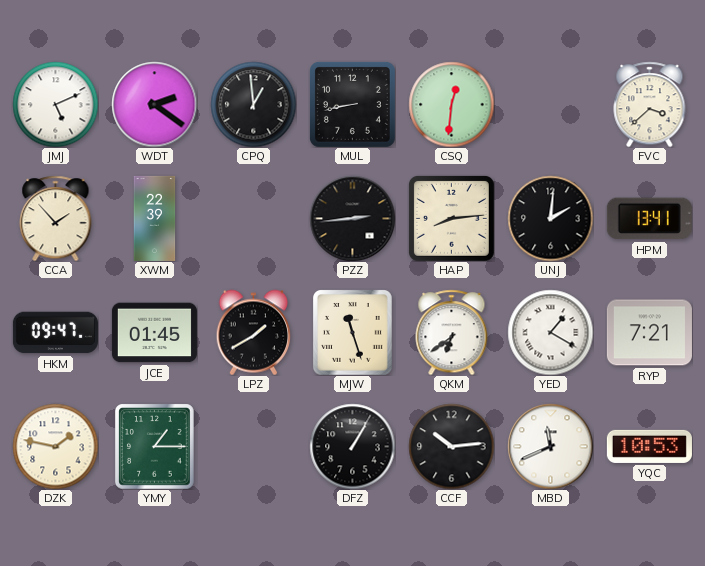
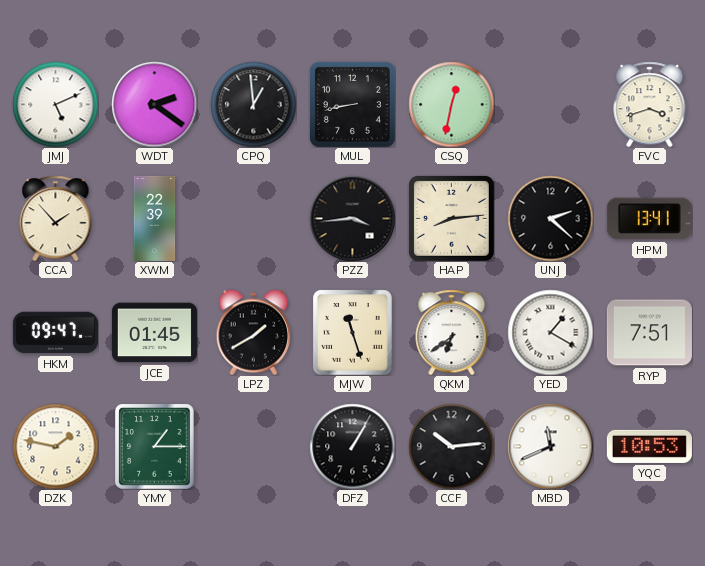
CSQ: 12:31 -> 12:32 (451, 104)
FVC: 3:38 -> 3:42 (650, 104)
PZZ: 2:44 -> 3:44 (352, 218)
UNJ: 2:01 -> 2:22 (550, 218)
RYP: 7:21 -> 7:51 (649, 333)
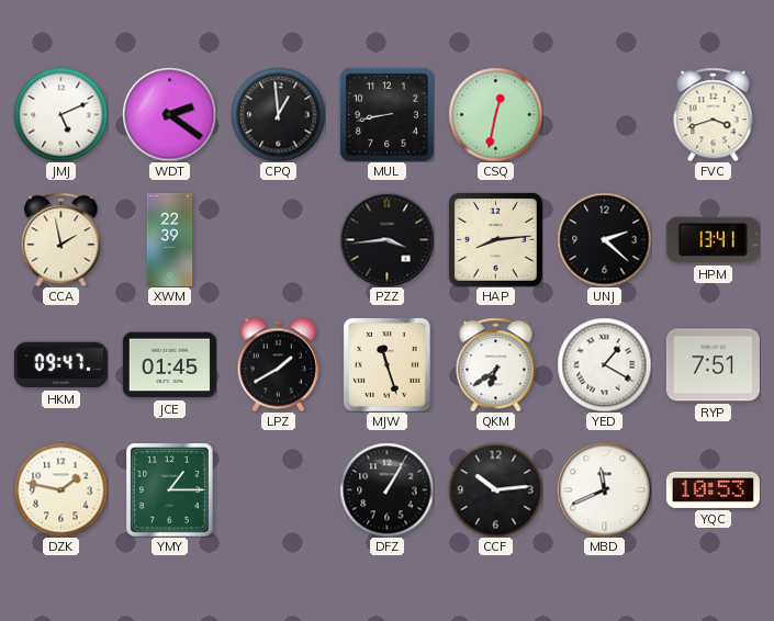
CCA: 1:53 -> 1:58 (61, 239)
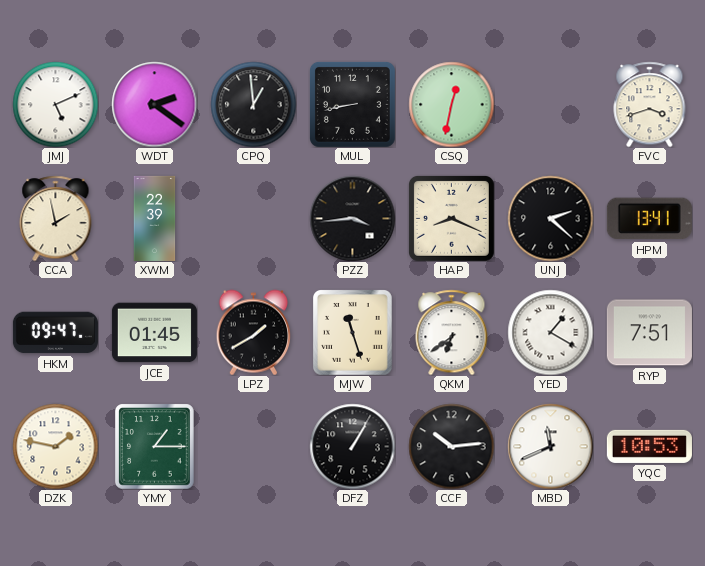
HAP: 8:14 -> 8:19 (451, 218)
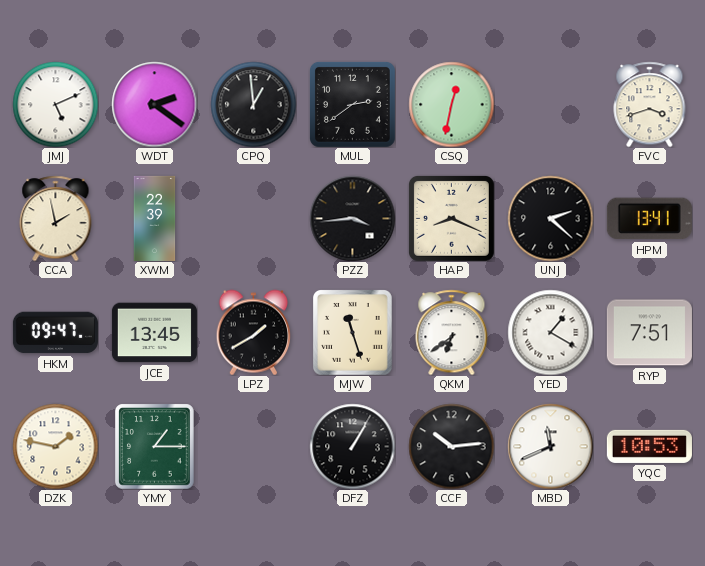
MUL: 8:43 -> 2:39 (352, 104)
JCE: 01:45 -> 13:45 (154, 333)
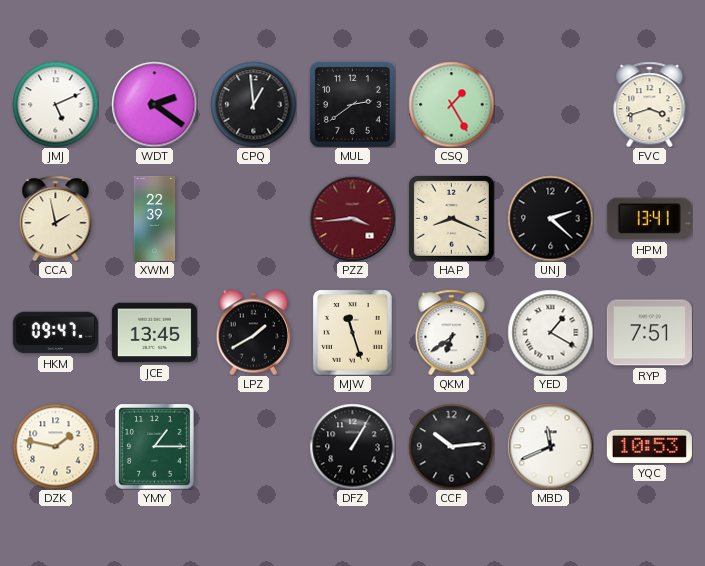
CSQ: 12:32 -> 1:25 (451, 104)
PZZ dial: black -> burgundy (352, 218)
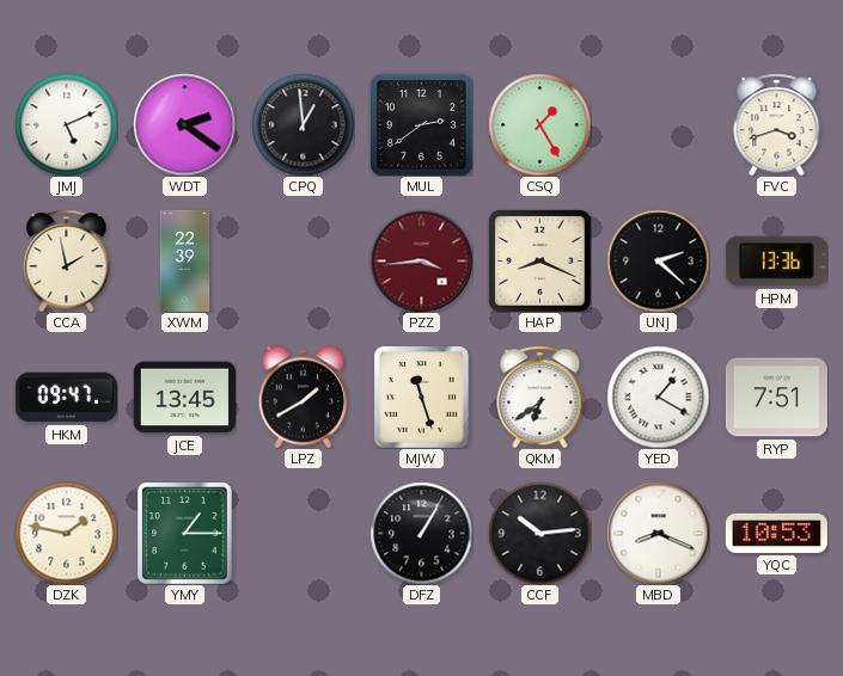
HPM: 13:41 -> 13:36 (776, 262)
MBD: 11:41 -> 8:19 (658, 533)
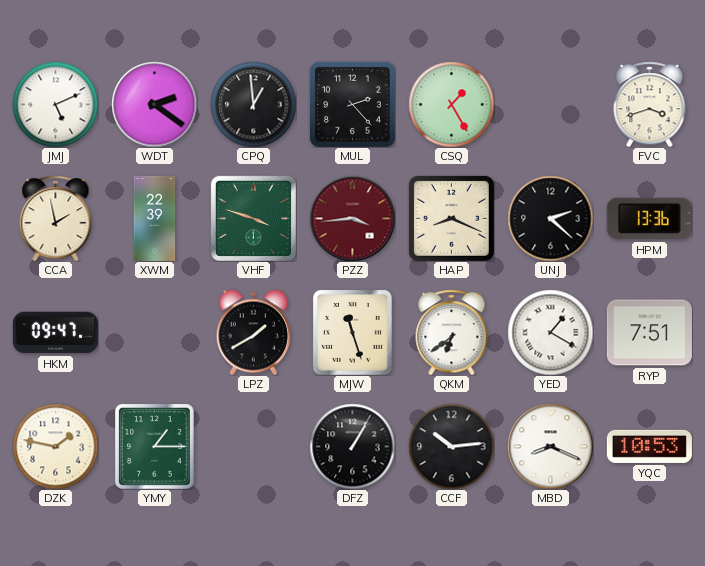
MUL: 2:39 -> 2:23 (352, 104)
VHF: none -> 3:48 (253, 218)
JCE: 13:45 -> none (184, 398)
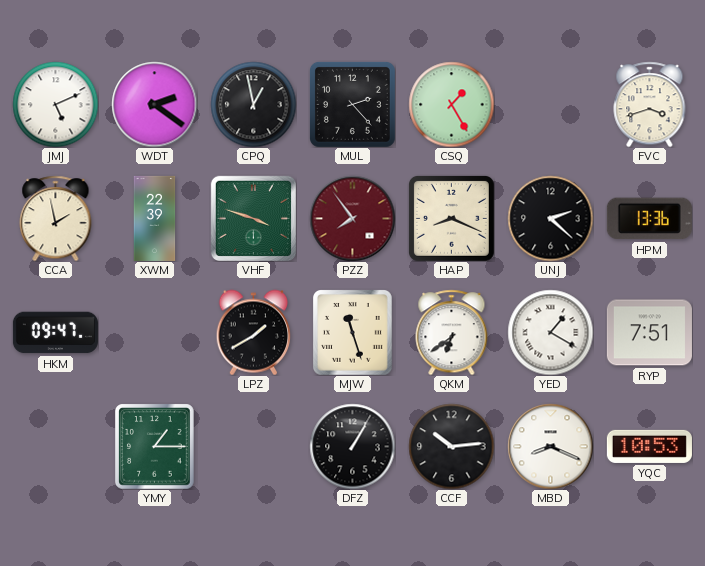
CPQ: 12:59 -> 12:58 (253, 104)
PZZ: 3:44 -> 7:54 (352, 218)
DZK: 1:47 -> none (55, 446)
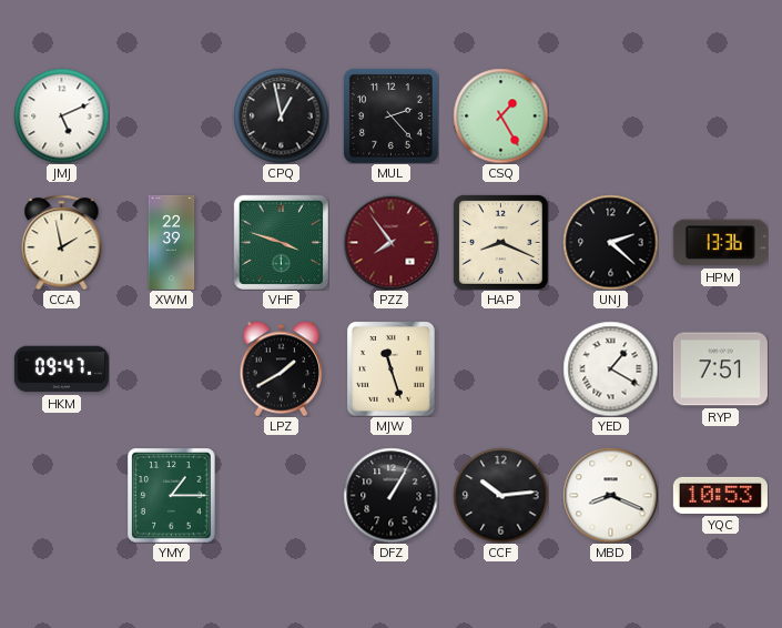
WDT: 2:21 -> none (154, 104)
FVC: 3:42 -> none (650, 104)
QKM: 6:39 -> none (452, 332)
